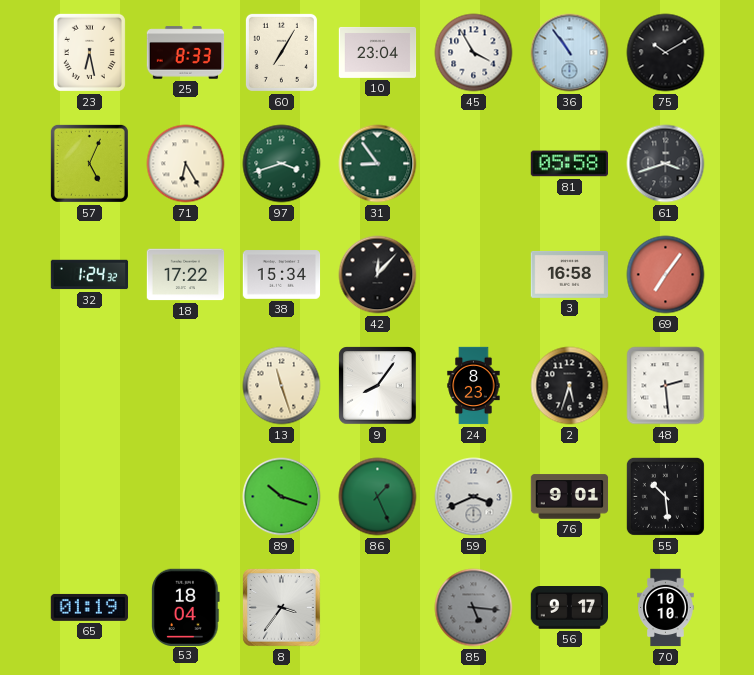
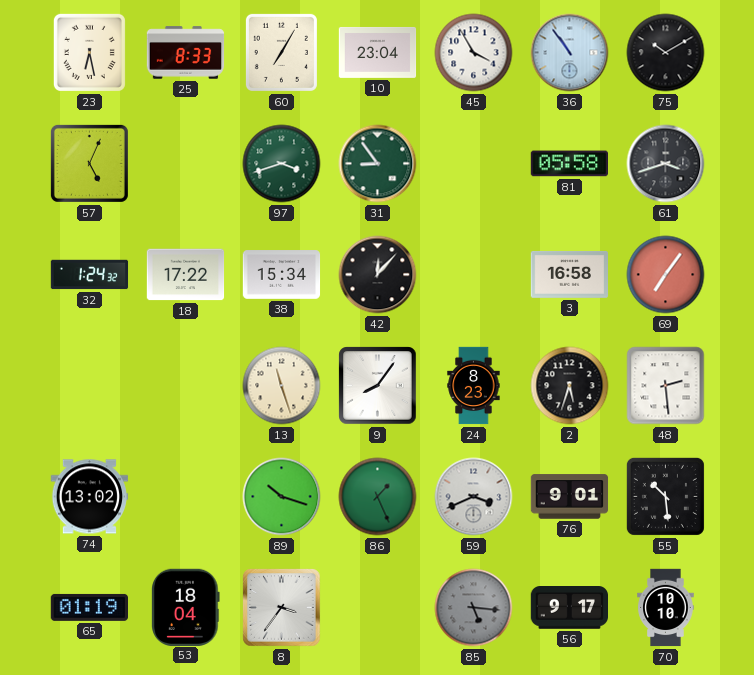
71: 6:25 -> none (186, 164)
74: none -> 13:02 (90, 497)
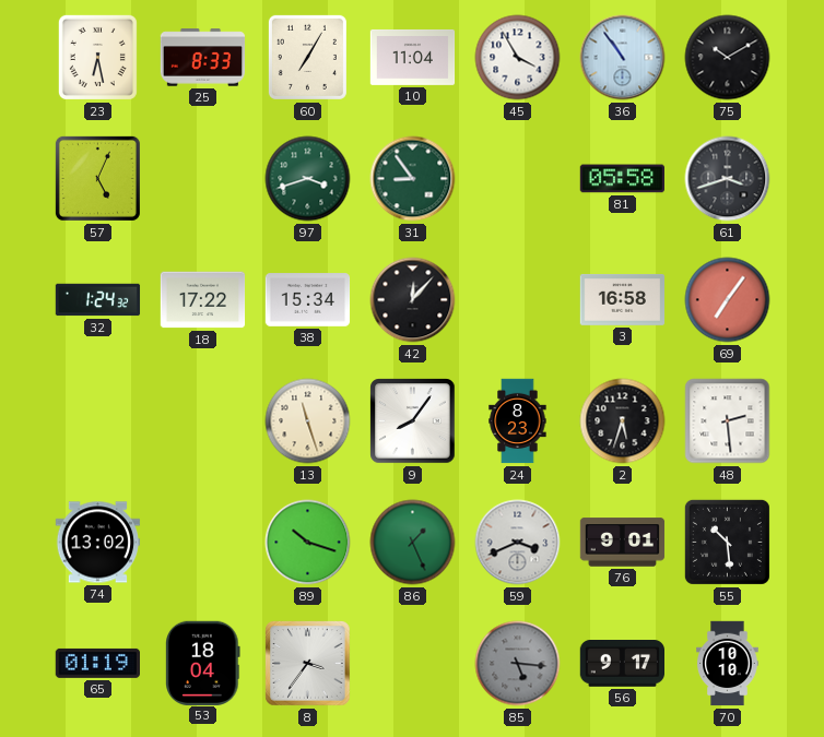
10: 23:04 -> 11:04 (413, 57)
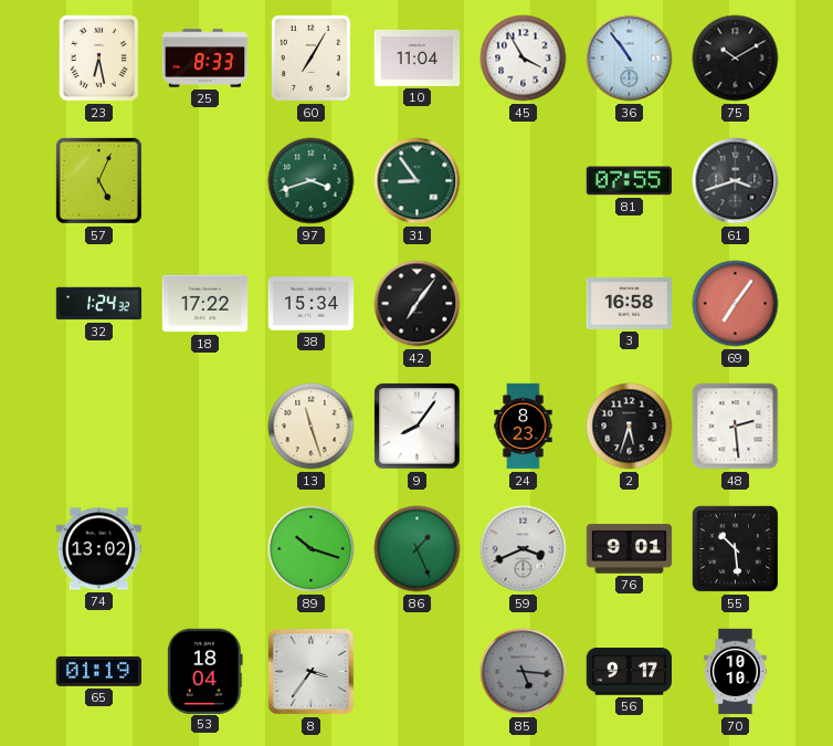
81: 05:58 -> 07:55 (629, 181)
42: 12:07 -> 7:06 (418, 304)
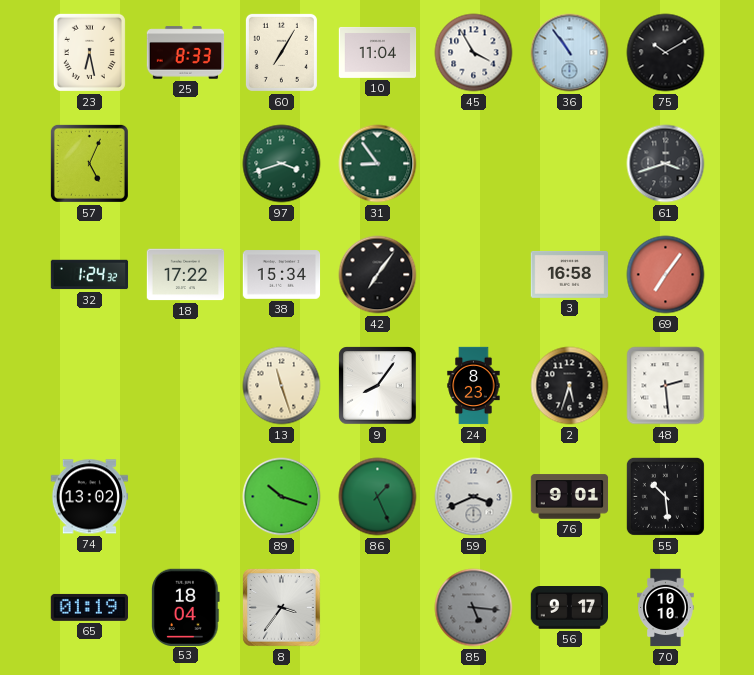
81: 07:55 -> none (629, 181)
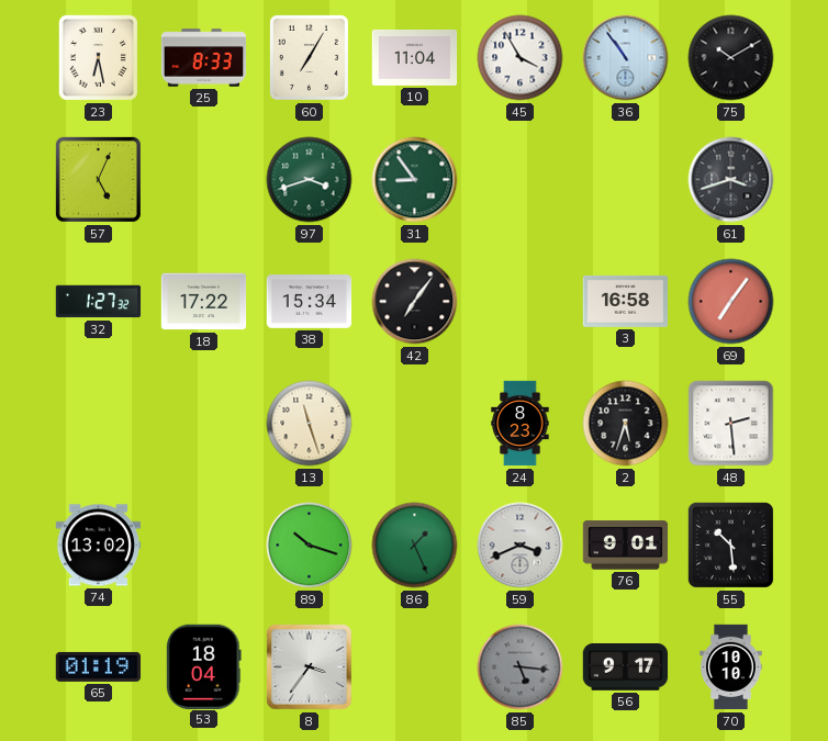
32: 1:24 -> 1:27 (99, 302)
9: 8:06 -> none (378, 386)
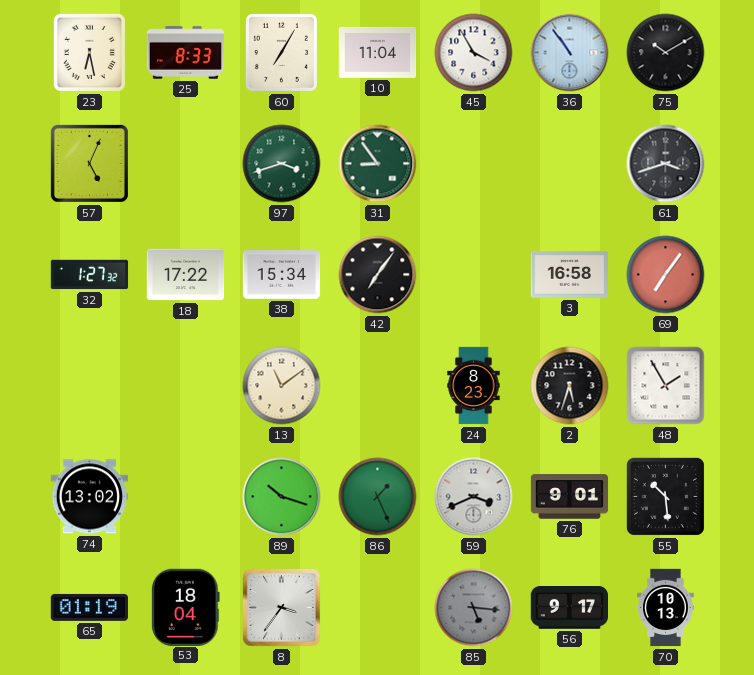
13: 11:27 -> 11:09 (282, 386)
48: 2:29 -> 1:55 (666, 386)
70: 10:10 -> 10:13 (666, 608)
